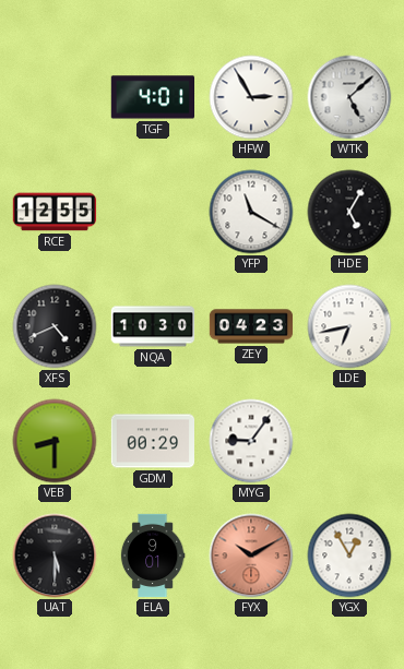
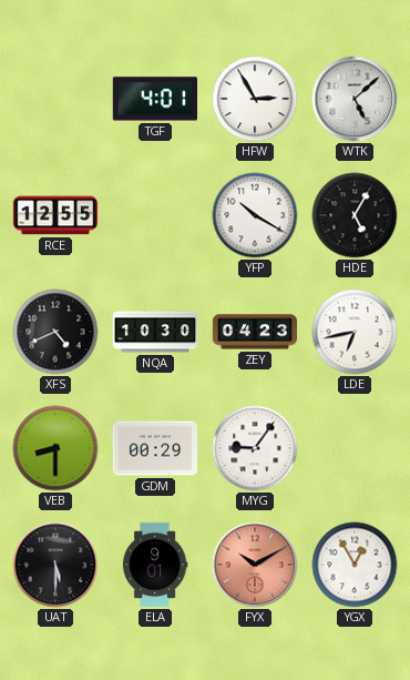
YFP: 11:20 -> 10:20 (255, 215)
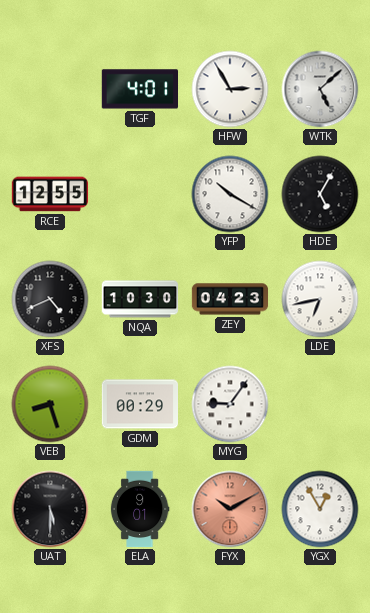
VEB: 8:30 -> 8:27 (50, 404)
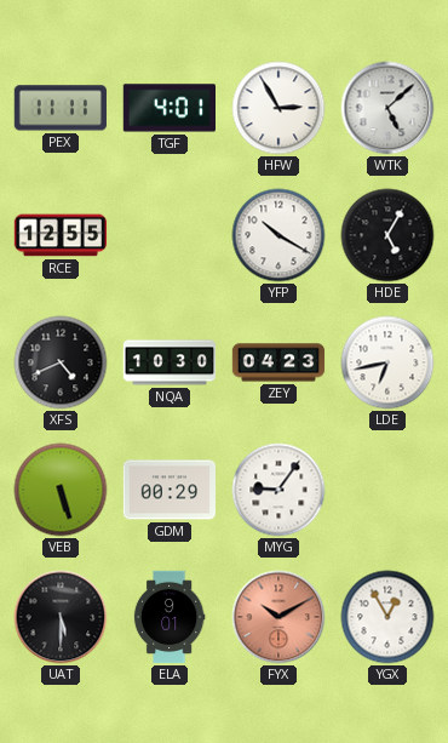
PEX: none -> 11:11 (61, 108)
VEB: 8:27 -> 5:27 (61, 490)
